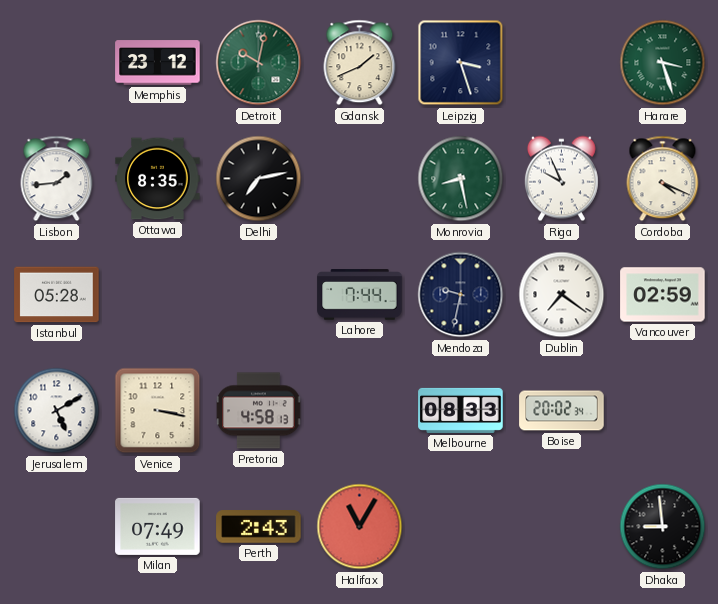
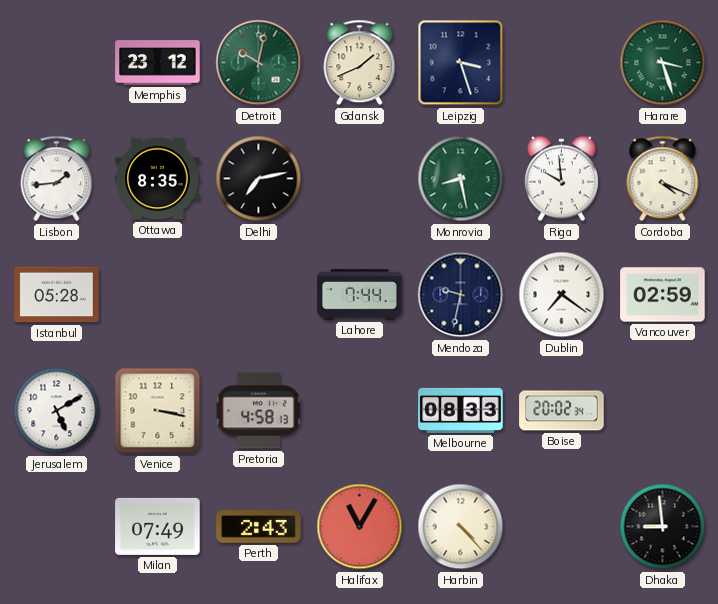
Riga: 9:56 -> 9:59 (561, 179)
Harbin: none -> 4:23 (461, 527)
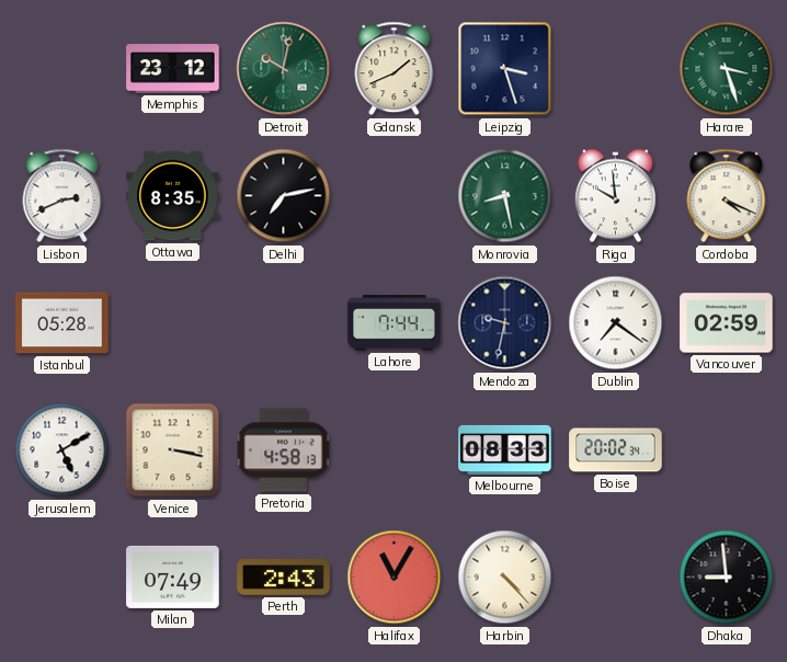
Lisbon: 1:44 -> 2:41 (62, 196)
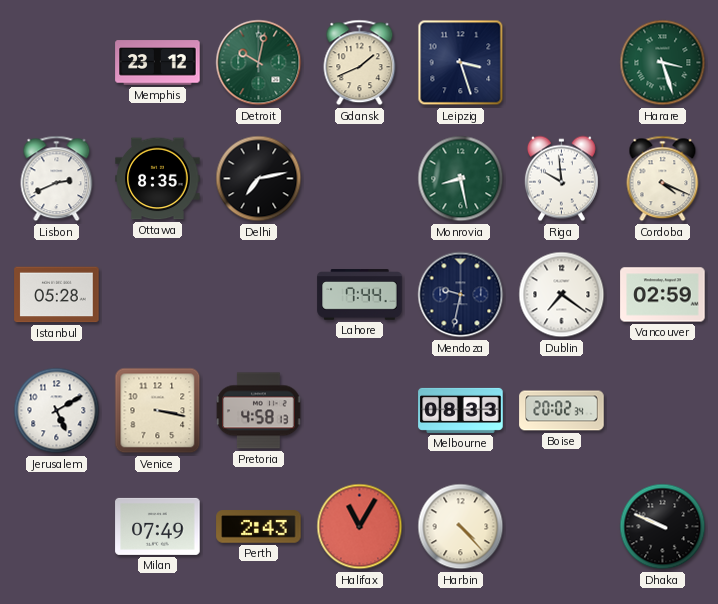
Dhaka: 8:59 -> 9:49 (663, 527)
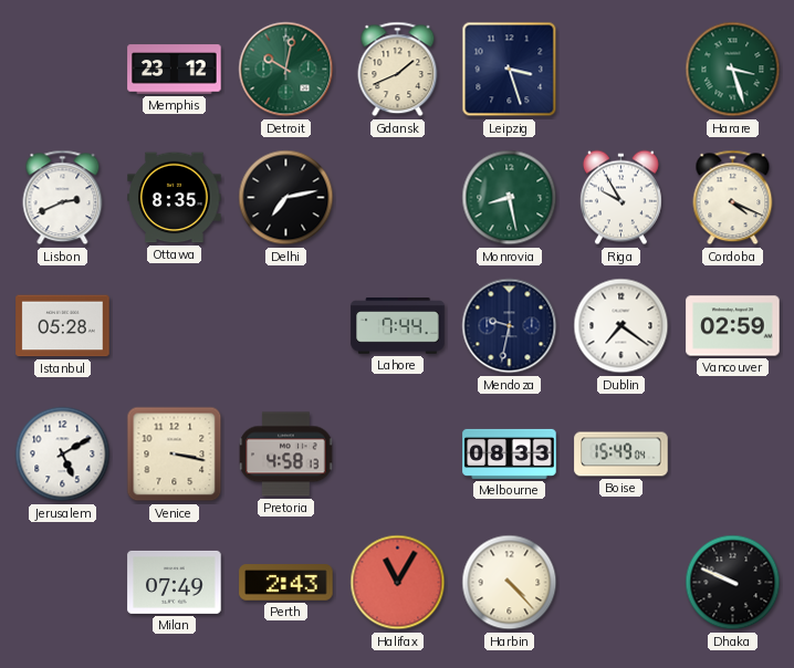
Riga: 9:59 -> 9:55 (620, 198)
Boise: 20:02 -> 15:49 (621, 455)
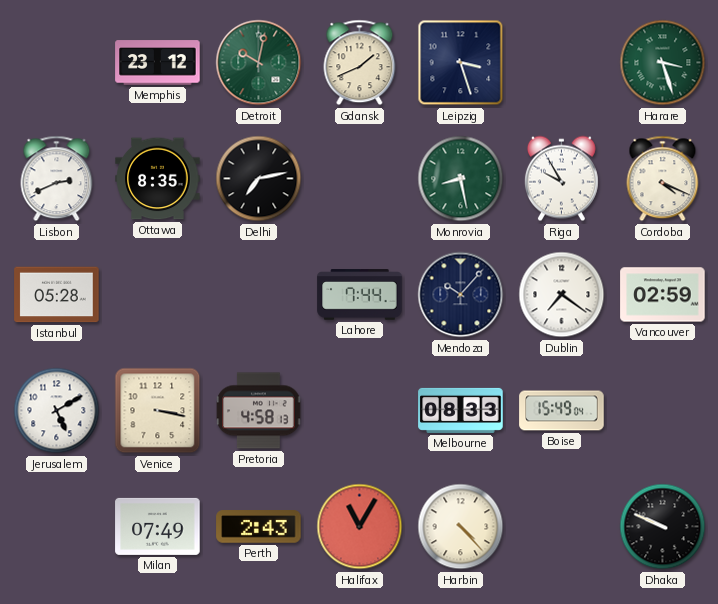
Mendoza: 9:32 -> 10:07 (461, 295)
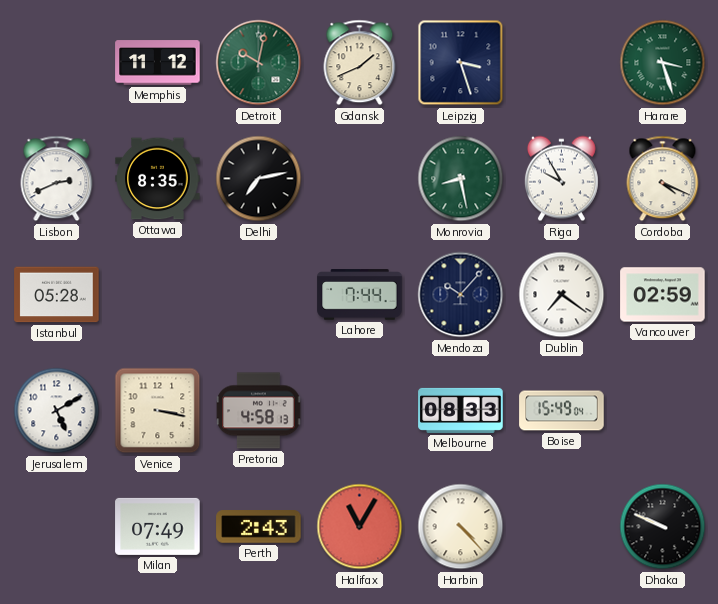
Memphis: 23:12 -> 11:12 (158, 63)
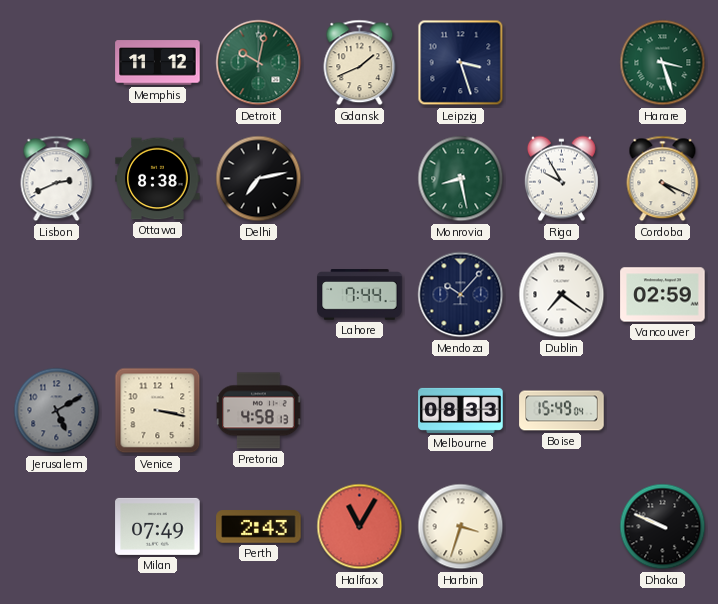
Ottawa: 8:35 -> 8:38 (158, 179)
Istanbul: 05:28 -> none (57, 295)
Jerusalem dial: white -> grey (57, 411)
Harbin: 4:23 -> 3:33 (461, 527)
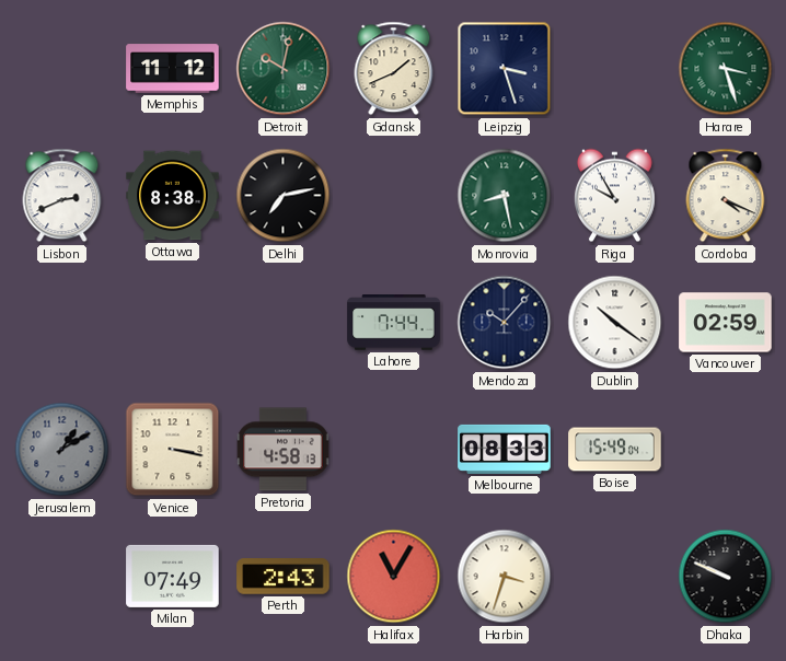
Dublin: 7:21 -> 10:21 (615, 323)
Jerusalem: 5:10 -> 1:10 (62, 450)
